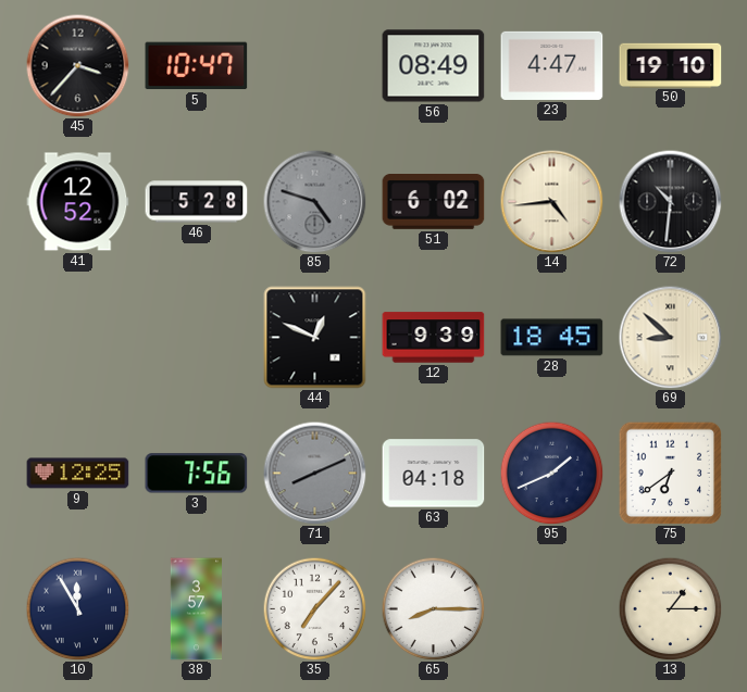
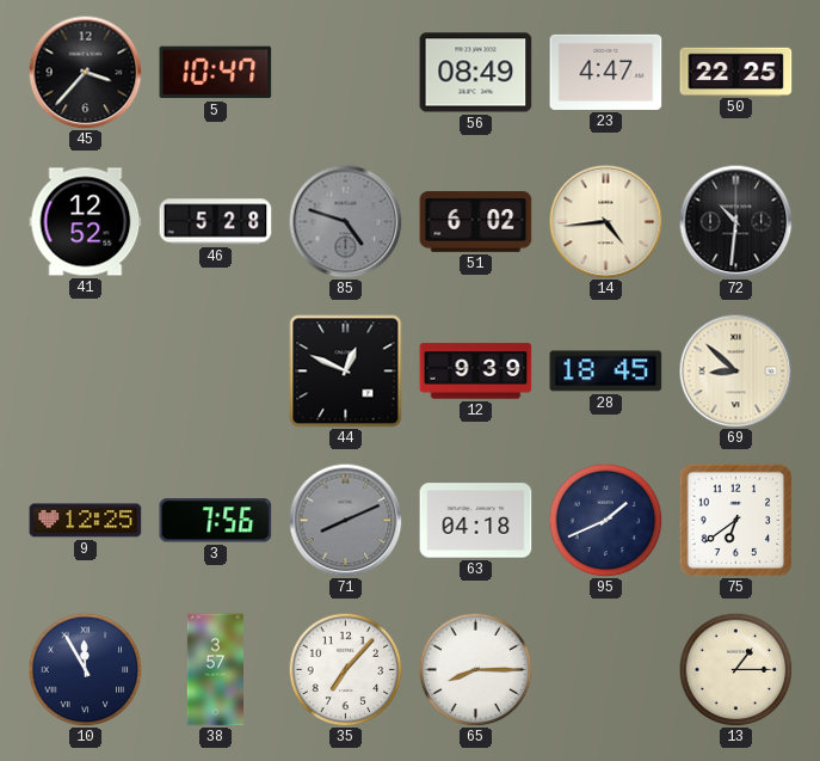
50: 19:10 -> 22:25 (736, 72)
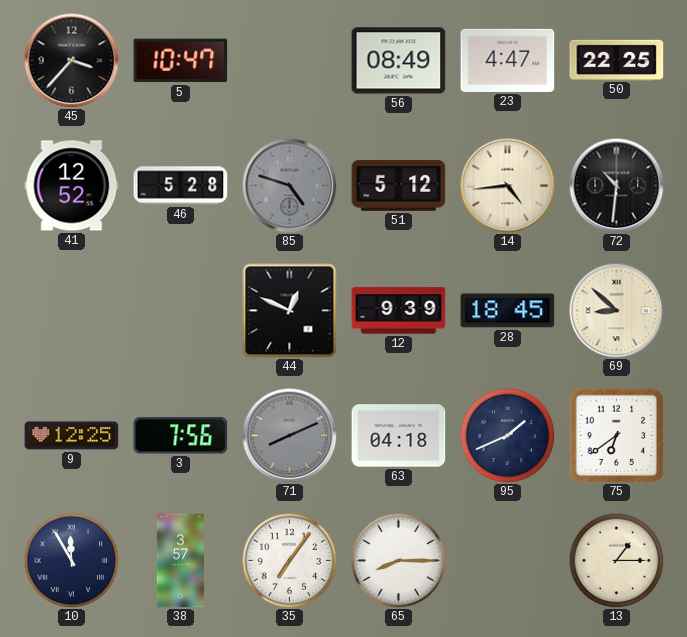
51: 6:02 -> 5:12 (399, 186)
35: 7:07 -> 7:06 (289, 560)
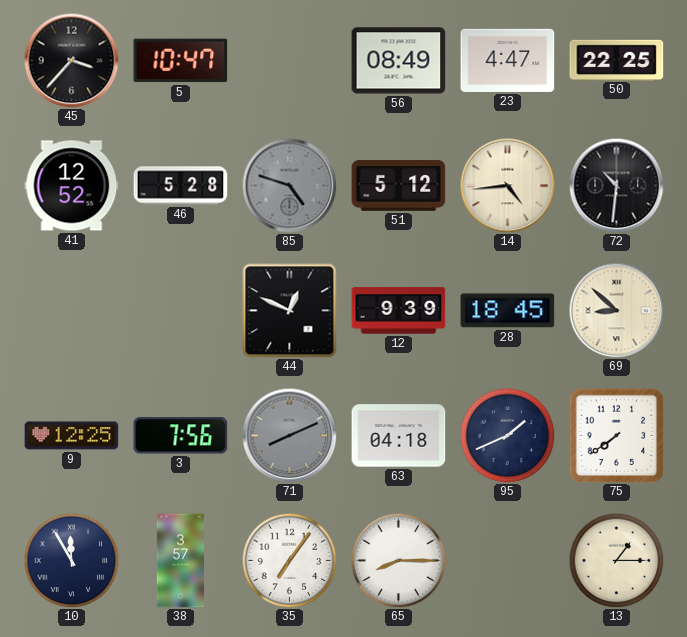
75: 6:39 -> 7:39 (616, 435)
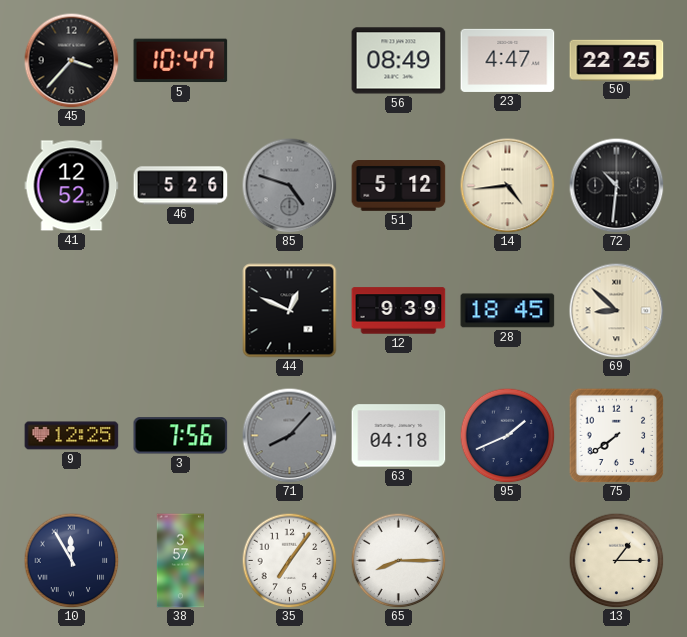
46: 5:28 -> 5:26 (181, 186)
71: 8:11 -> 8:07 (289, 435)
